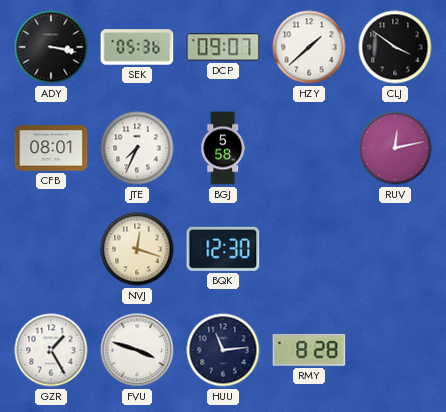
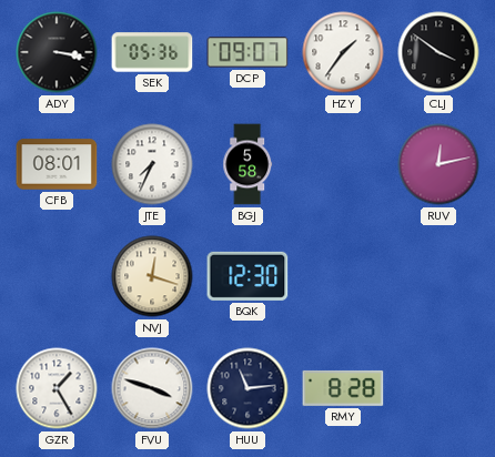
HZY: 1:38 -> 1:36 (343, 52)
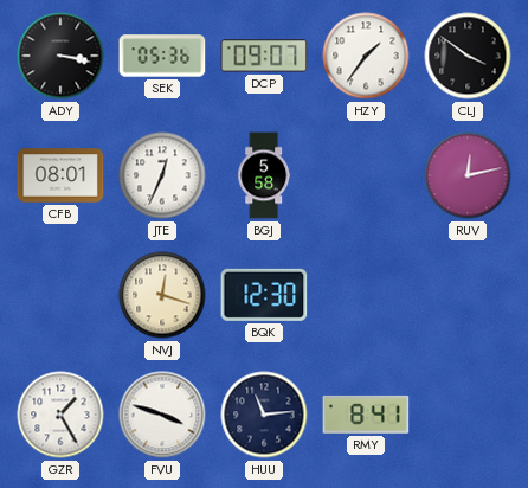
JTE: 7:34 -> 12:34 (162, 175)
RMY: 8:28 -> 8:41 (366, 415)
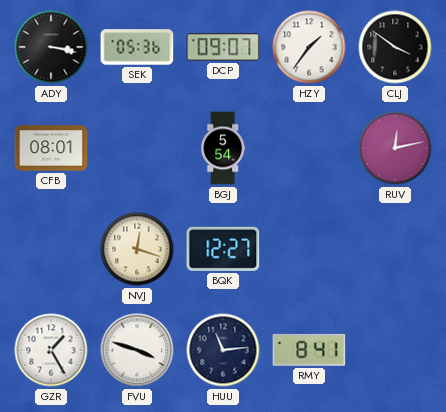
JTE: 12:34 -> none (162, 175)
BGJ: 5:58 -> 5:54 (223, 148)
BQK: 12:30 -> 12:27 (223, 249)
